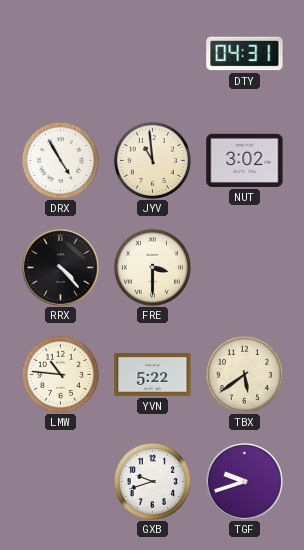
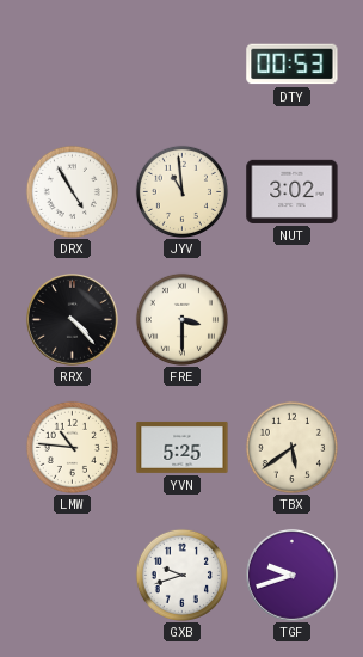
DTY: 04:31 -> 00:53 (293, 65)
YVN: 5:22 -> 5:25 (183, 447)
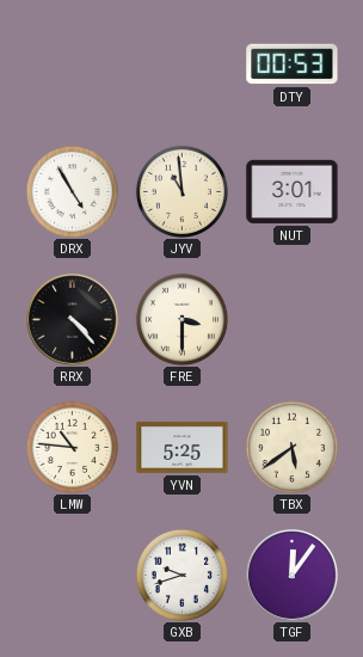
NUT: 3:02 -> 3:01 (293, 191)
TGF: 9:42 -> 12:06 (293, 576)
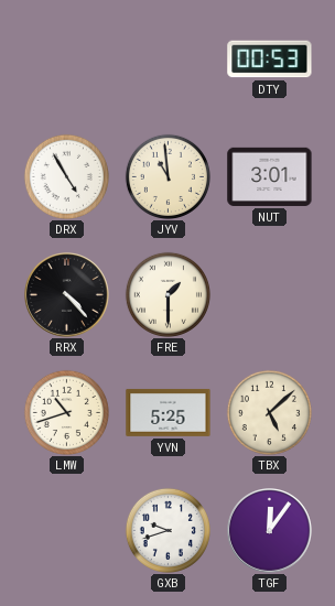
FRE: 3:30 -> 1:30 (167, 294)
LMW: 10:46 -> 10:42 (66, 412)
TBX: 5:39 -> 5:08 (269, 412)
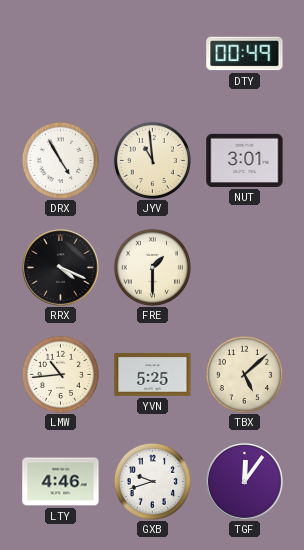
DTY: 00:53 -> 00:49 (245, 54)
RRX: 4:23 -> 4:19 (61, 268)
LMW: 10:42 -> 10:44 (60, 374)
LTY: none -> 4:46 (61, 482)
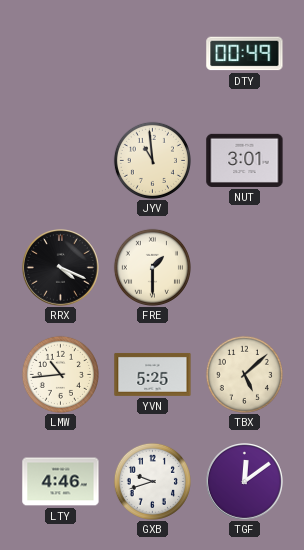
DRX: 4:55 -> none (60, 160)
TGF: 12:06 -> 12:09 (245, 482)
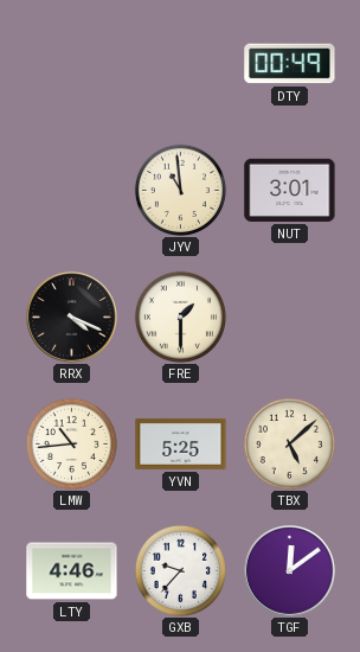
GXB: 9:42 -> 9:37 (180, 570)
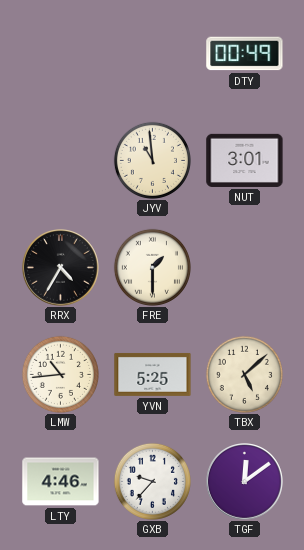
RRX: 4:19 -> 4:35 (61, 268)
